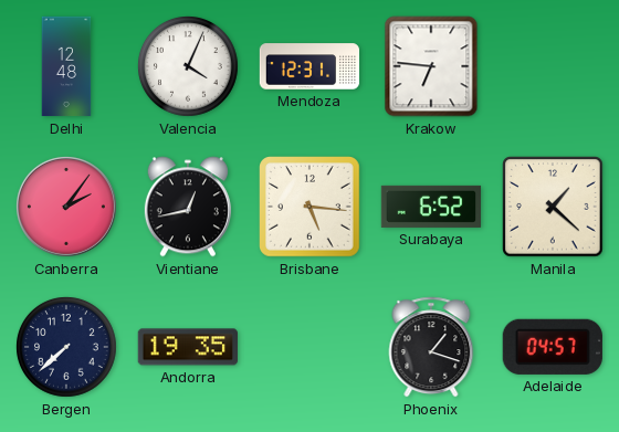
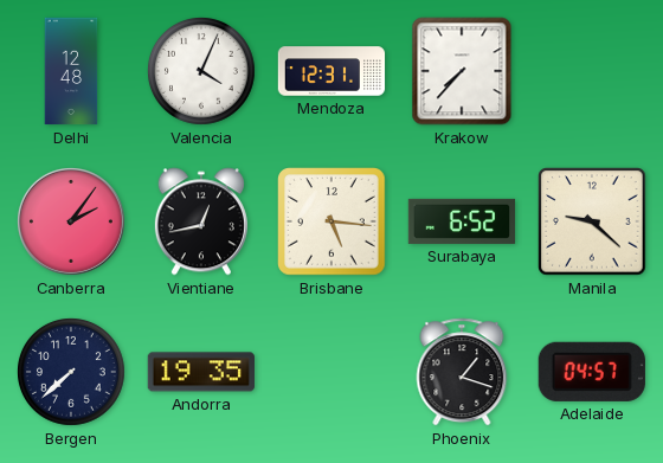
Krakow: 6:46 -> 7:37 (462, 71)
Manila: 1:22 -> 9:22 (592, 221)
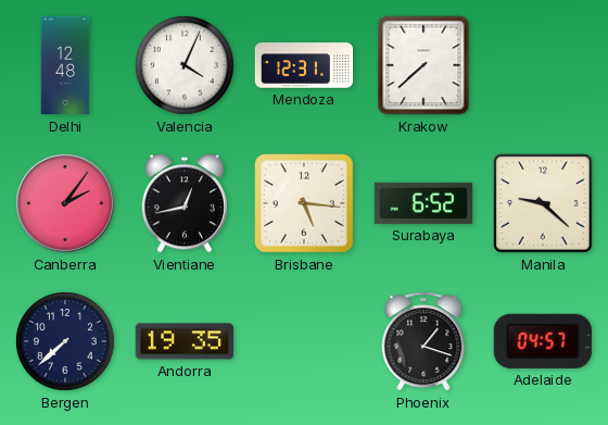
Krakow: 7:37 -> 7:38 (423, 65)
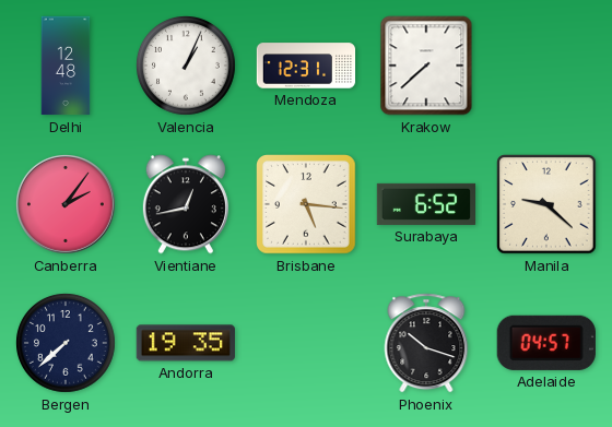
Valencia: 4:04 -> 1:04 (187, 67)
Phoenix: 1:18 -> 10:18 (426, 343)
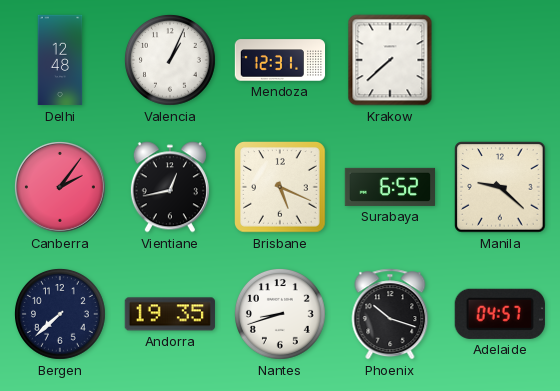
Brisbane: 5:16 -> 5:19 (281, 188)
Nantes: none -> 8:42 (281, 315)
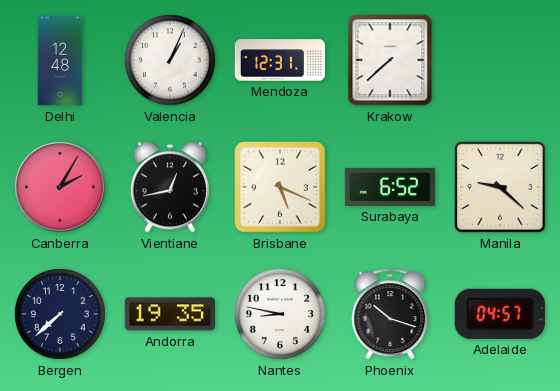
Canberra: 2:06 -> 2:05 (60, 187)
Nantes: 8:42 -> 8:47 (281, 315)
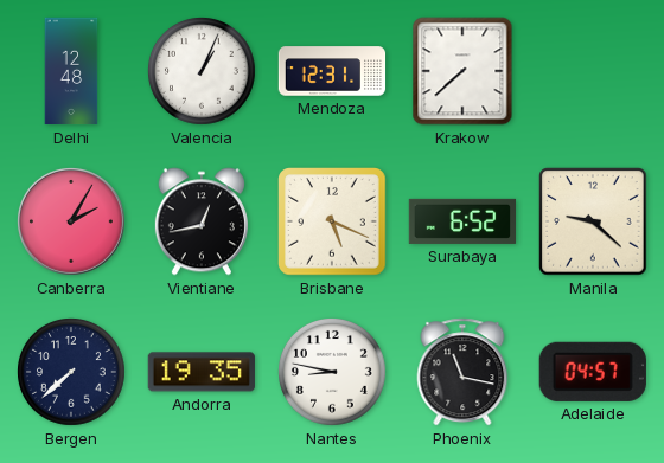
Phoenix: 10:18 -> 11:17 (462, 372)
